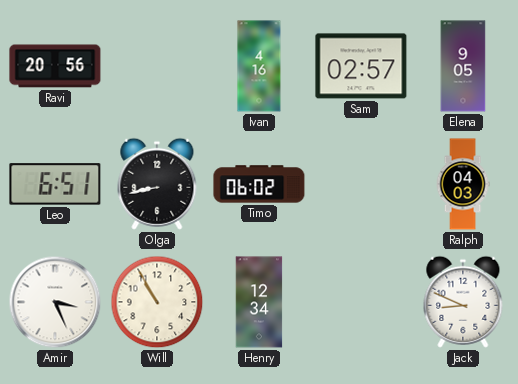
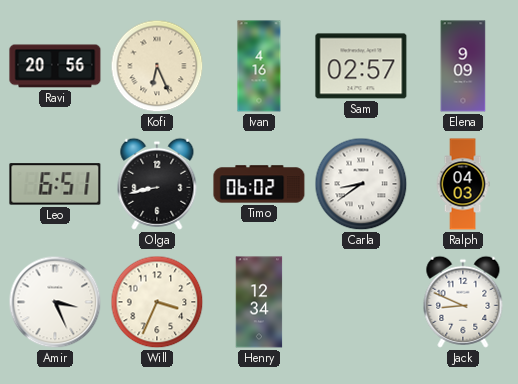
Kofi: none -> 6:26 (157, 66)
Elena: 9:05 -> 9:09 (463, 66)
Carla: none -> 8:39 (361, 184)
Will: 10:55 -> 3:34 (157, 302)
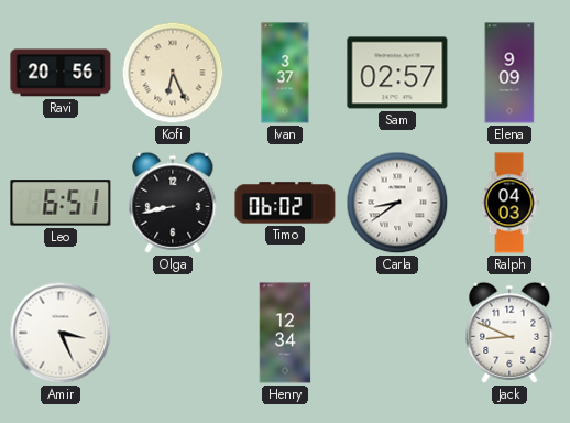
Ivan: 4:16 -> 3:37 (285, 73)
Will: 3:34 -> none (157, 302)
